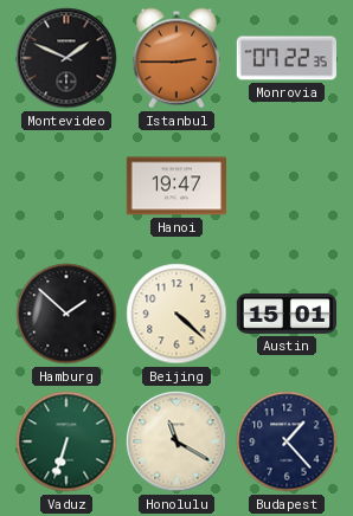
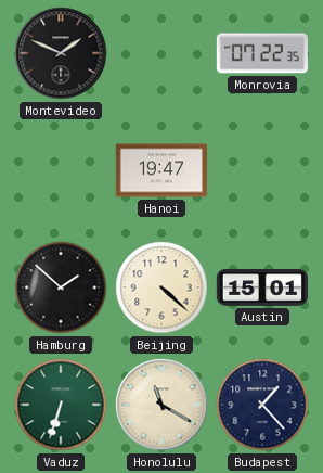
Istanbul: 2:45 -> none (176, 58)
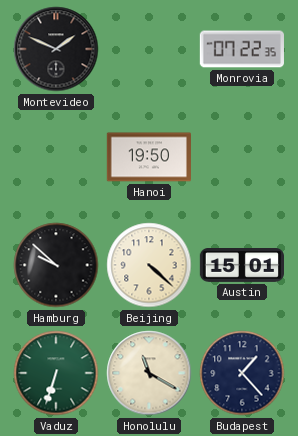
Hanoi: 19:47 -> 19:50 (148, 157)
Hamburg: 1:52 -> 9:52 (56, 265)
